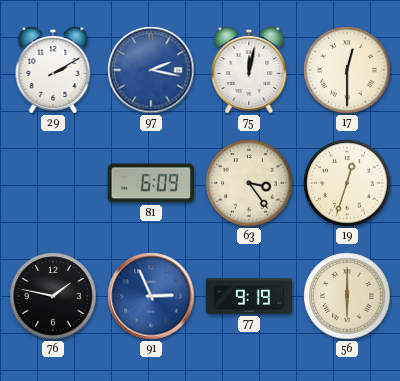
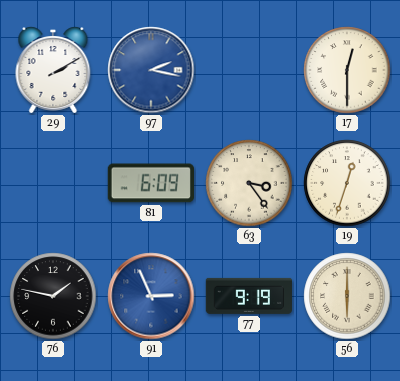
75: 12:02 -> none (249, 70)
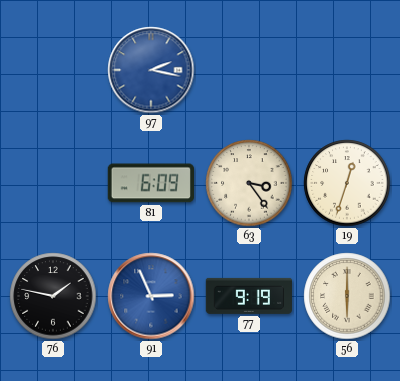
29: 2:10 -> none (53, 70)
17: 12:30 -> none (347, 70)
